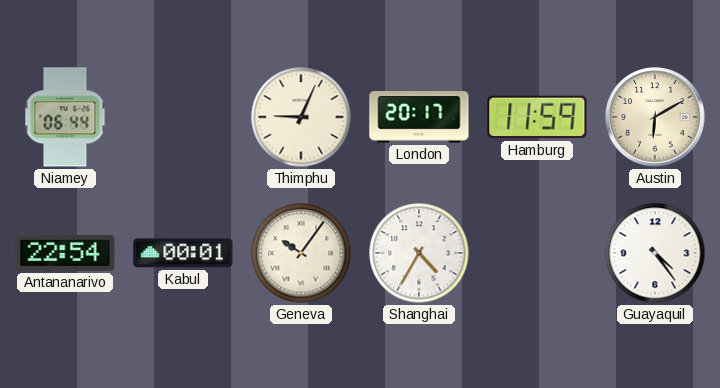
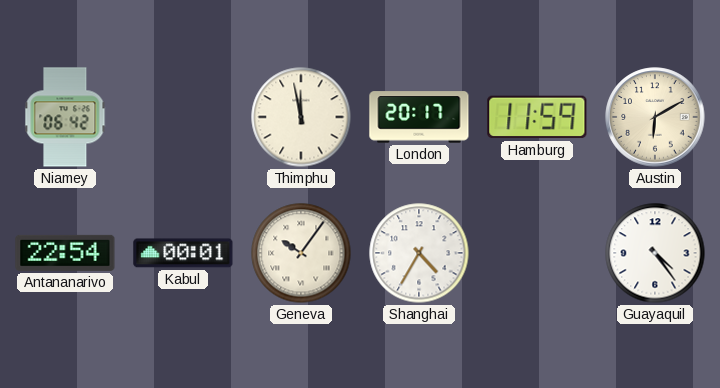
Niamey: 06:44 -> 06:42 (65, 117)
Thimphu: 9:04 -> 11:58 (301, 117)
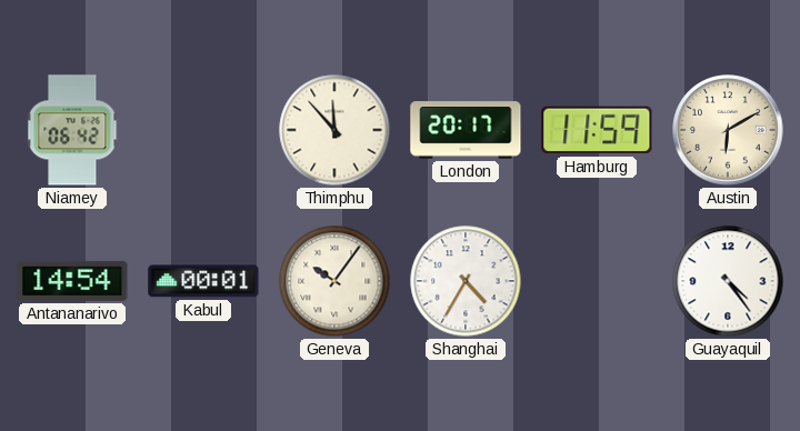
Thimphu: 11:58 -> 11:53 (334, 130)
Antananarivo: 22:54 -> 14:54 (72, 281)
